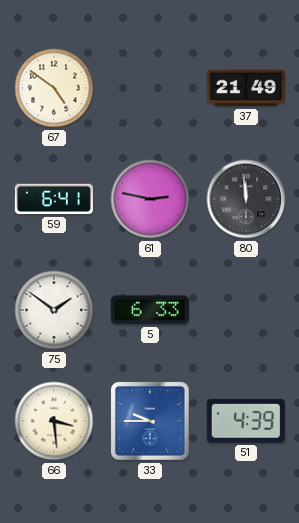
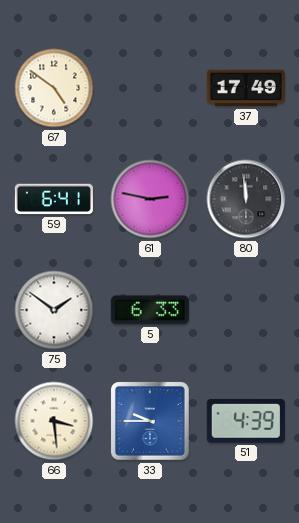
37: 21:49 -> 17:49 (246, 88)
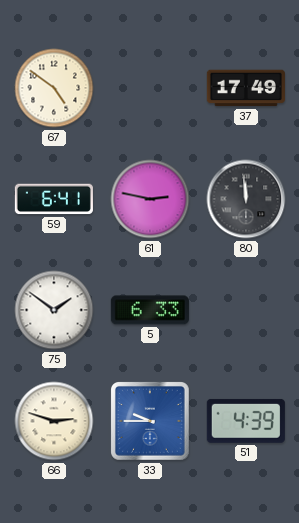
66: 3:29 -> 2:48 (54, 421)
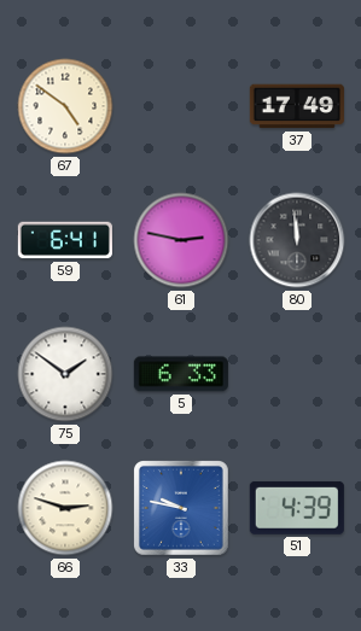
33: 9:45 -> 9:47 (182, 509)
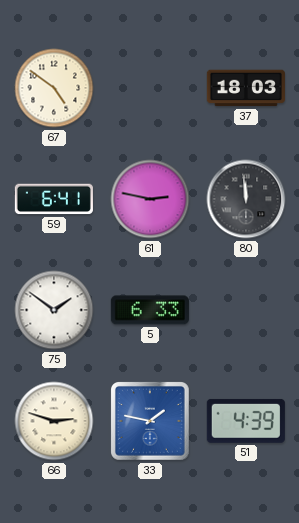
37: 17:49 -> 18:03 (246, 88)
33: 9:47 -> 1:47 (151, 422)
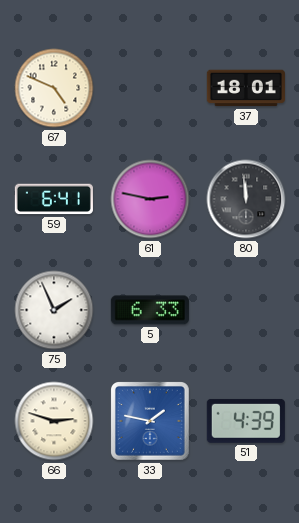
67: 4:51 -> 4:49 (54, 88)
37: 18:03 -> 18:01 (246, 88)
75: 1:51 -> 1:56 (54, 310)
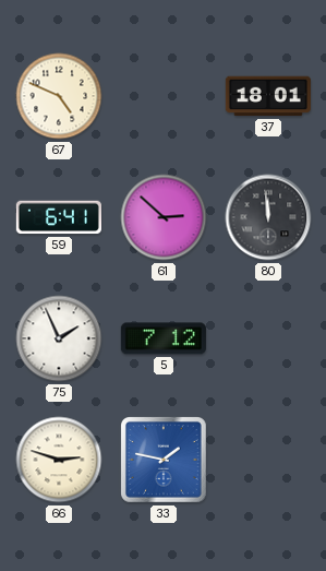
61: 2:47 -> 2:52 (164, 217)
5: 6:33 -> 7:12 (164, 338)
51: 4:39 -> none (246, 421)
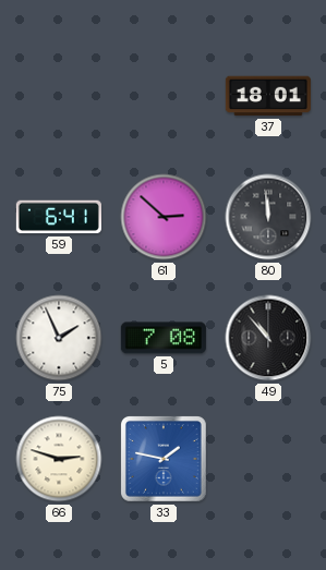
67: 4:49 -> none (59, 96)
5: 7:12 -> 7:08 (164, 338)
49: none -> 10:53 (268, 338)
